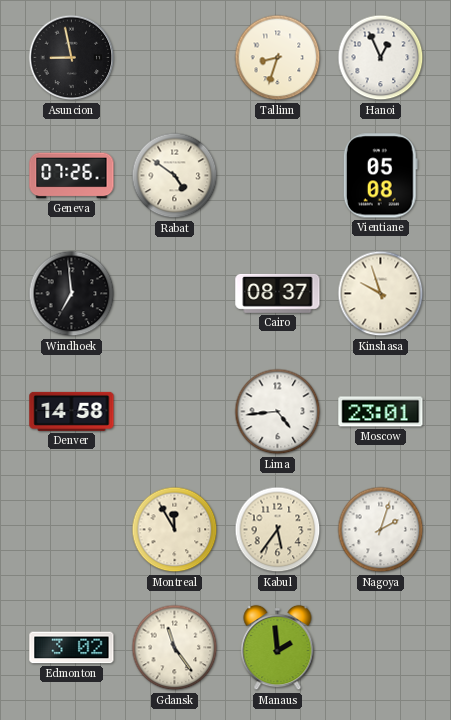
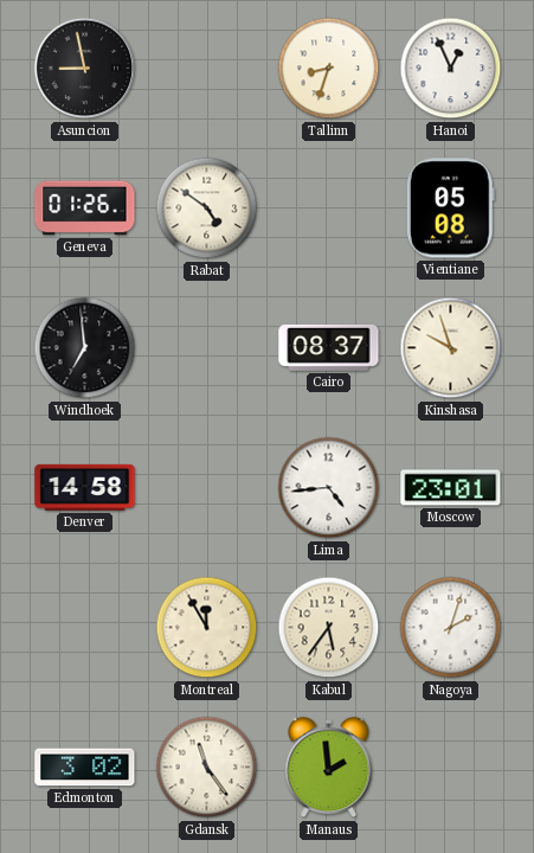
Geneva: 07:26 -> 01:26 (85, 209)
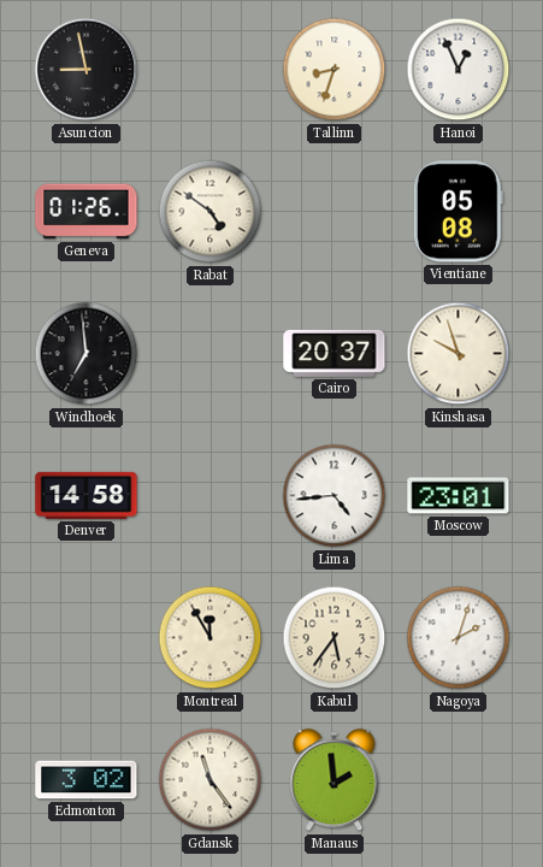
Cairo: 08:37 -> 20:37 (335, 353)
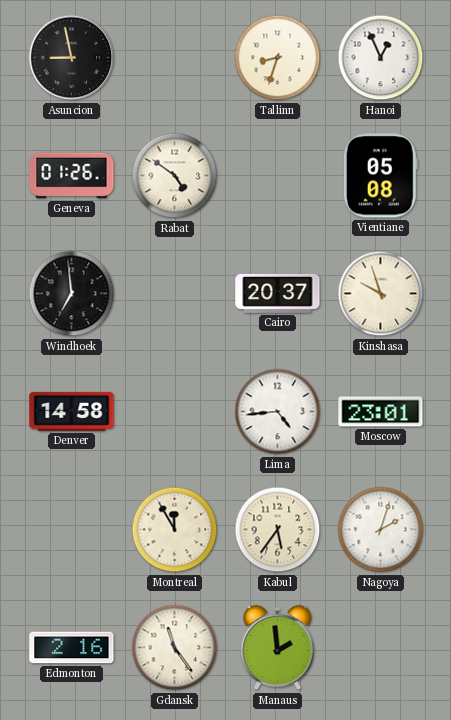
Edmonton: 3:02 -> 2:16 (72, 648)
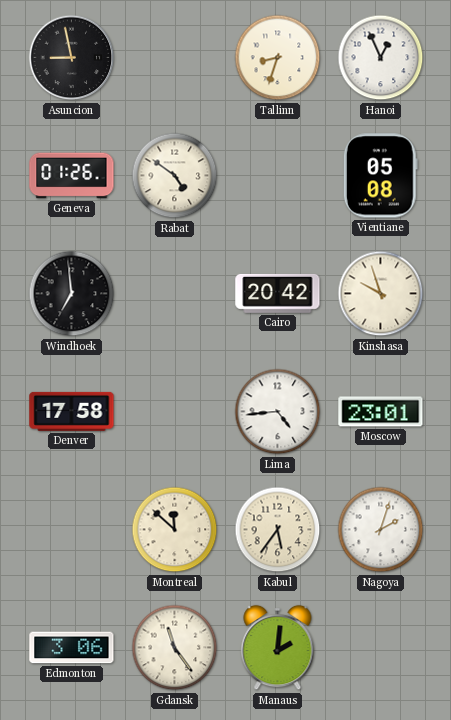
Cairo: 20:37 -> 20:42 (278, 293)
Denver: 14:58 -> 17:58 (72, 411)
Montreal: 11:55 -> 11:52 (175, 530)
Edmonton: 2:16 -> 3:06 (72, 648)
Manaus: 1:59 -> 2:01 (278, 648)
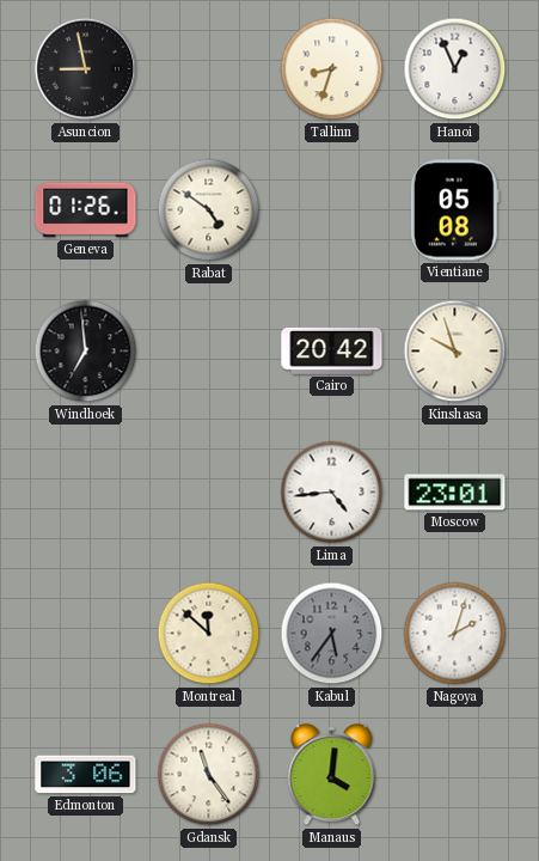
Denver: 17:58 -> none (72, 411)
Kabul dial: cream -> grey (332, 634)
Manaus: 2:01 -> 4:01 (332, 775)
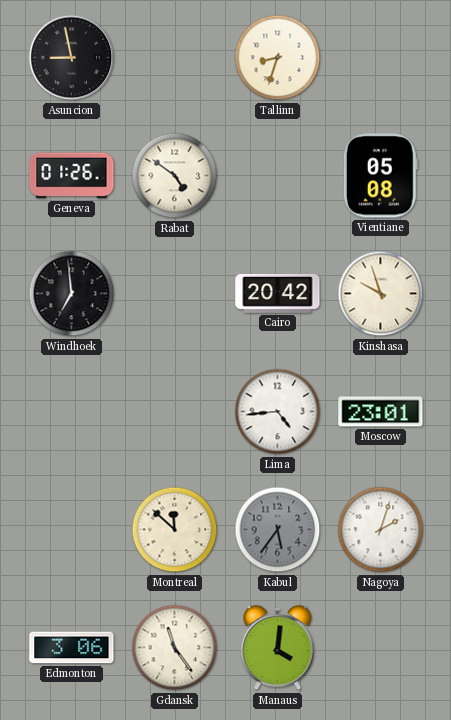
Hanoi: 12:56 -> none (455, 69)
